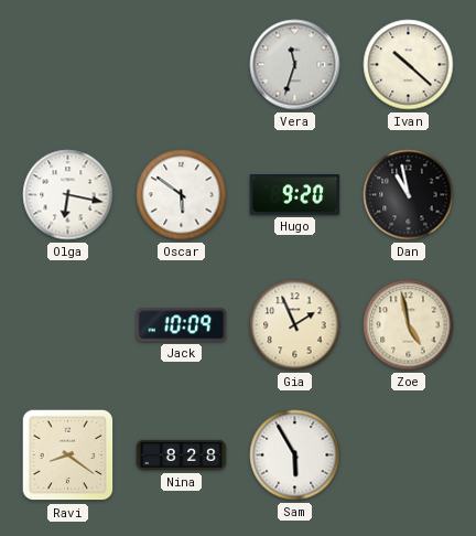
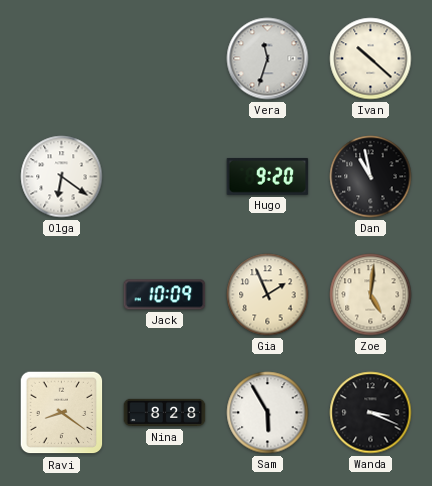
Olga: 6:17 -> 6:21 (62, 177)
Oscar: 5:51 -> none (182, 195)
Zoe: 4:58 -> 5:01 (371, 295)
Wanda: none -> 3:19 (371, 413)
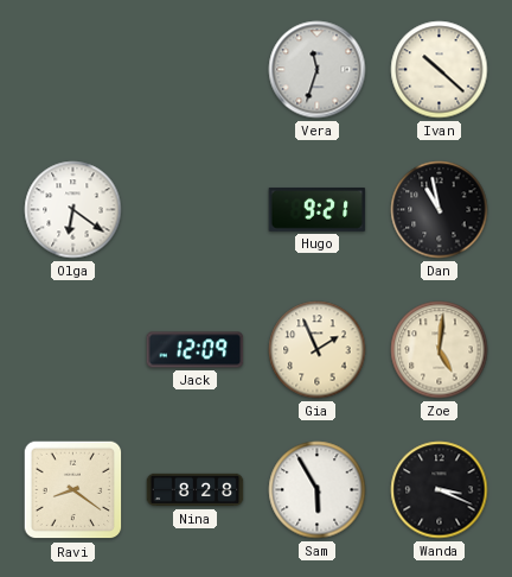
Hugo: 9:20 -> 9:21 (318, 209)
Jack: 10:09 -> 12:09 (196, 350)
